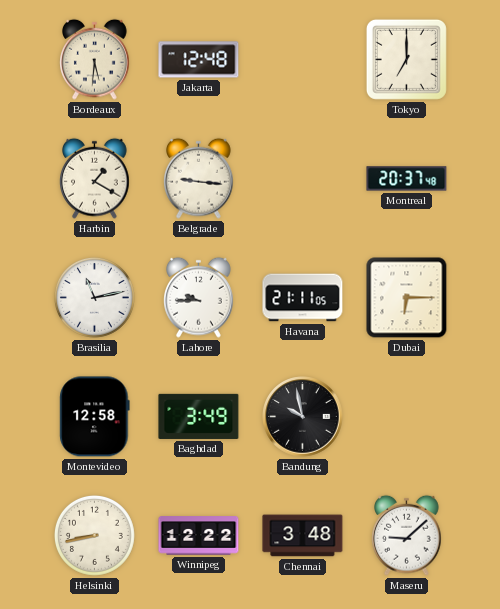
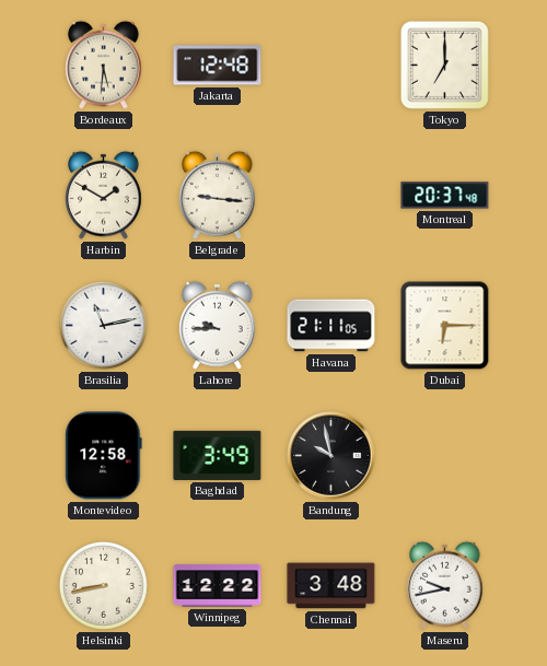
Harbin: 1:20 -> 1:50 (104, 195)
Maseru: 9:08 -> 9:43 (445, 585)
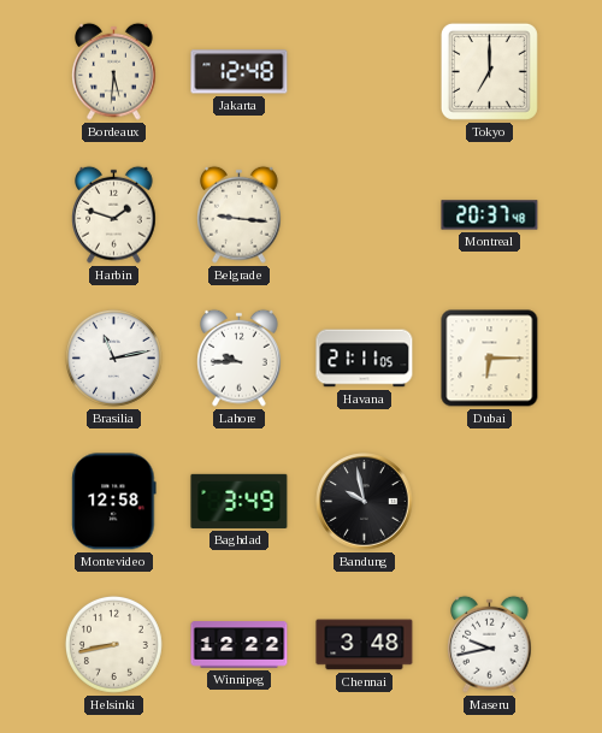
Harbin: 1:50 -> 1:48 (114, 214)
